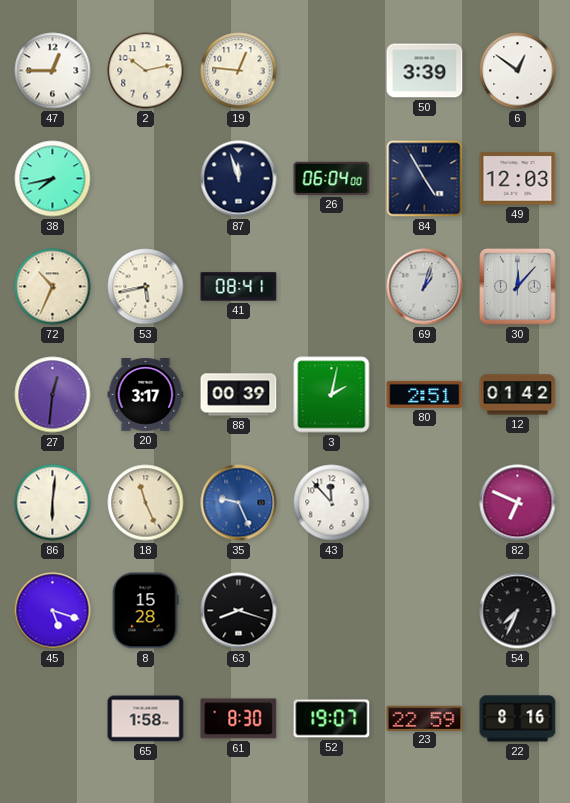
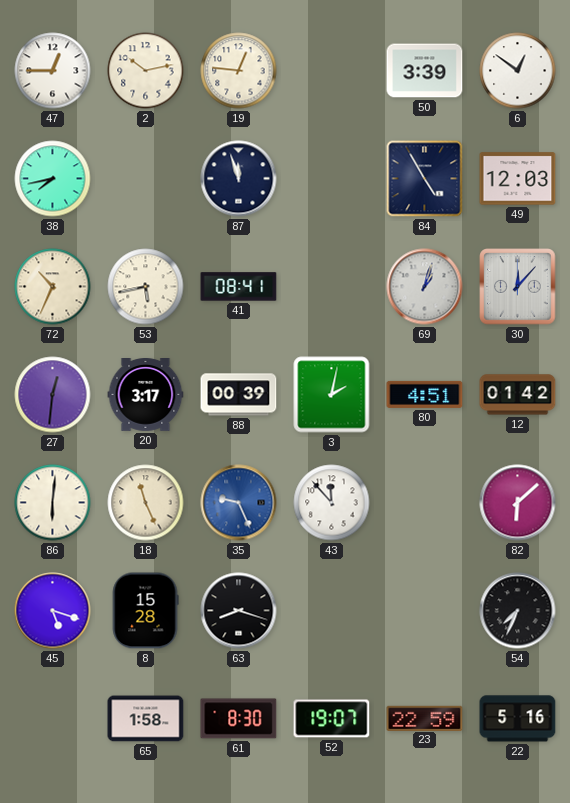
26: 06:04 -> none (332, 178)
80: 2:51 -> 4:51 (425, 394)
82: 6:49 -> 6:08 (518, 503)
22: 8:16 -> 5:16 (518, 719)
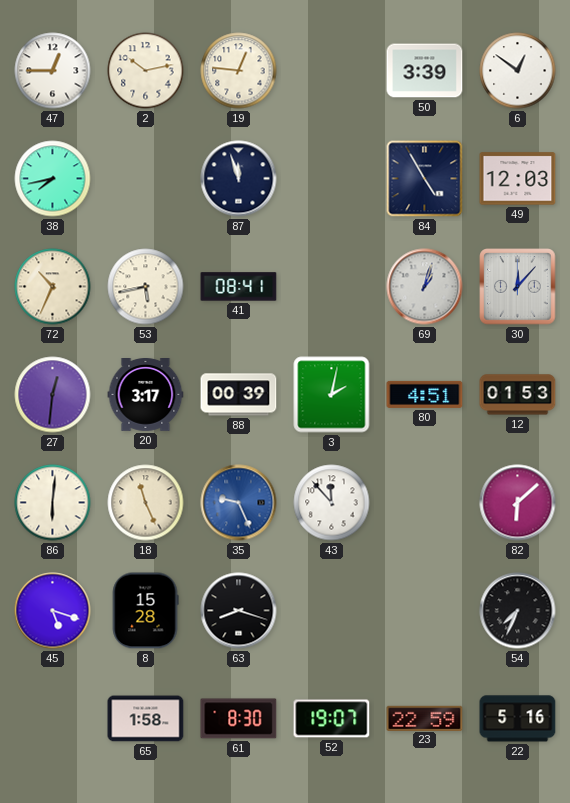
12: 01:42 -> 01:53 (518, 395)
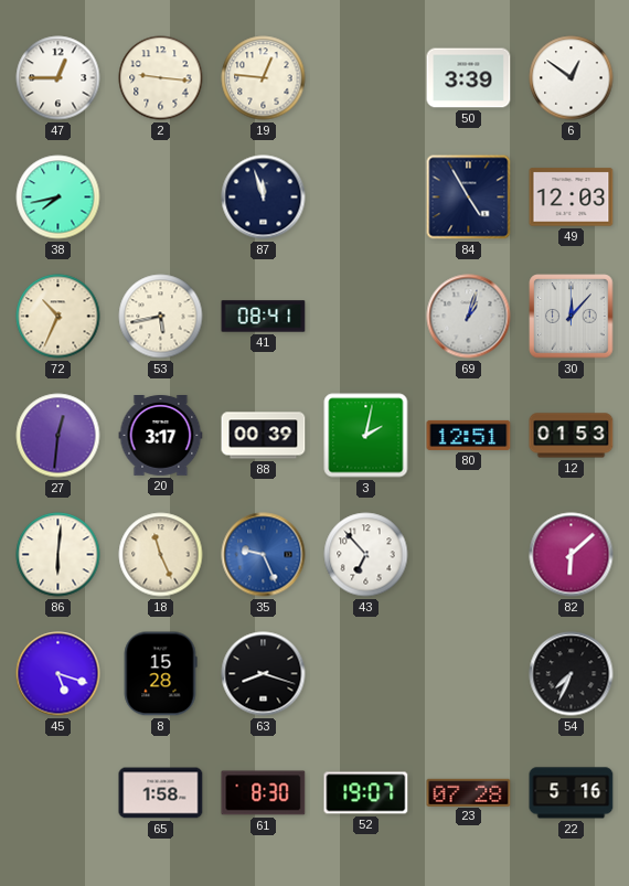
2: 10:13 -> 9:16 (161, 78)
80: 4:51 -> 12:51 (469, 435)
43: 11:53 -> 6:53 (366, 555)
23: 22:59 -> 07:28 (469, 792)
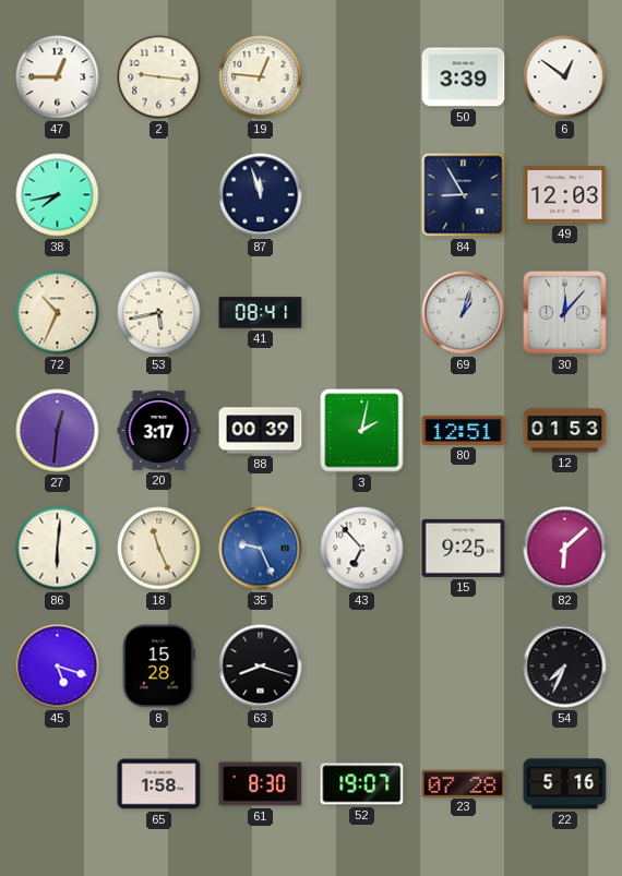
84: 4:55 -> 8:55 (464, 195)
15: none -> 9:25 (464, 548)
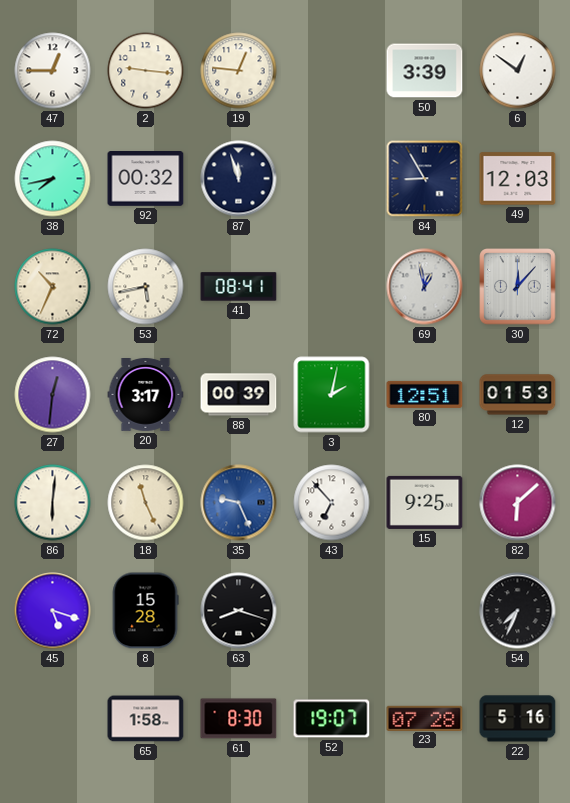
92: none -> 00:32 (146, 179)
69: 1:03 -> 12:58 (425, 287)
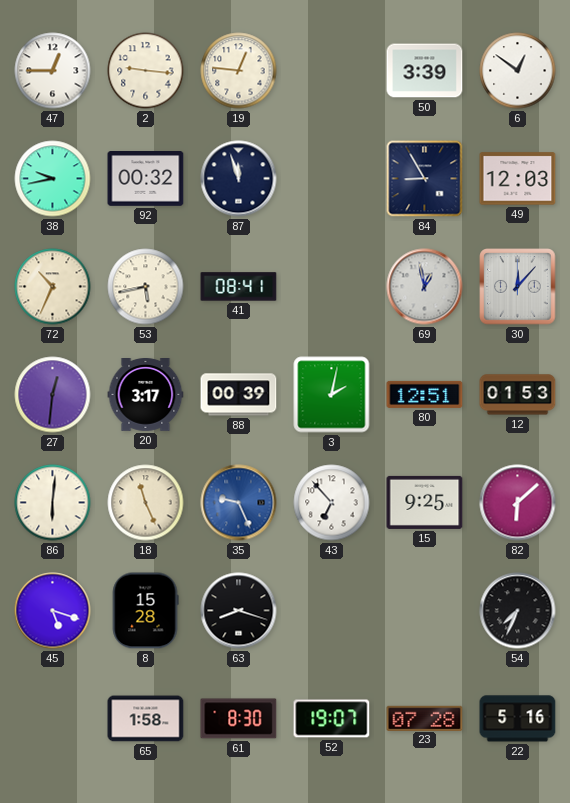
38: 7:43 -> 9:43 (53, 179)
